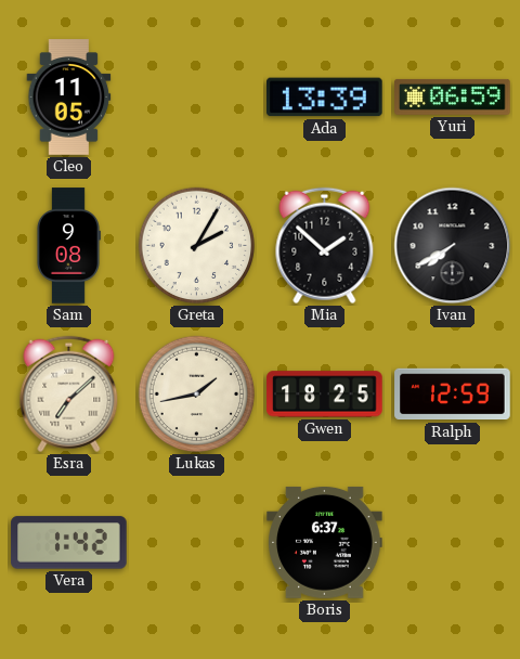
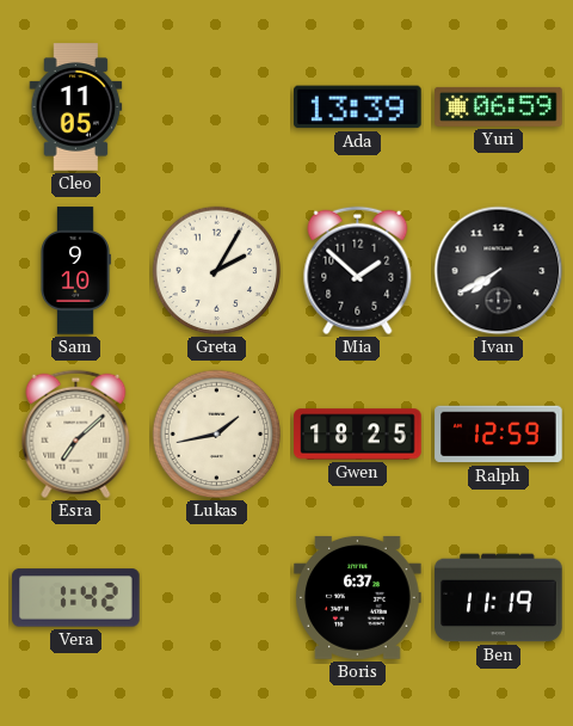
Sam: 9:08 -> 9:10 (75, 271)
Ben: none -> 11:19 (499, 598)
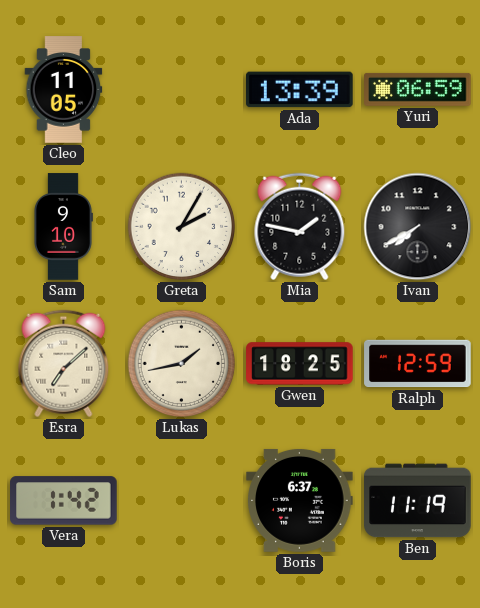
Mia: 1:52 -> 1:47 (300, 227)
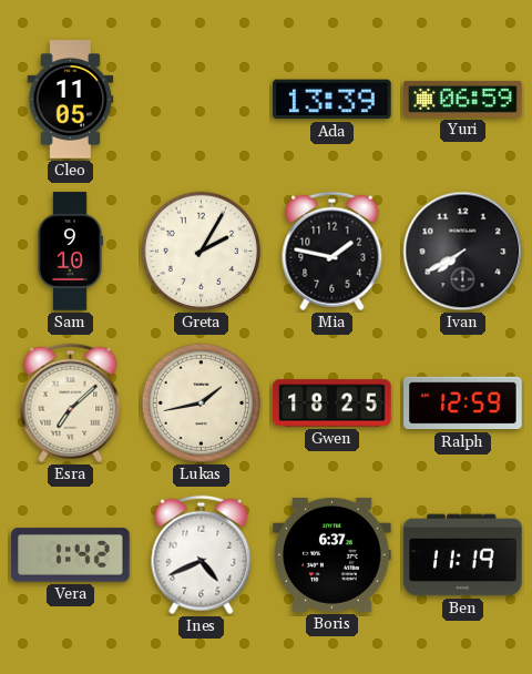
Ines: none -> 4:41 (202, 555)
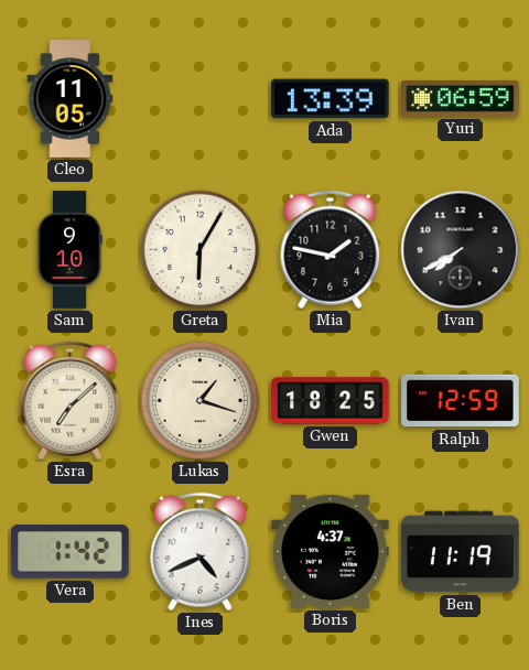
Greta: 2:05 -> 6:05 (201, 250)
Lukas: 1:43 -> 1:18 (201, 401)
Boris: 6:37 -> 4:37 (331, 551)
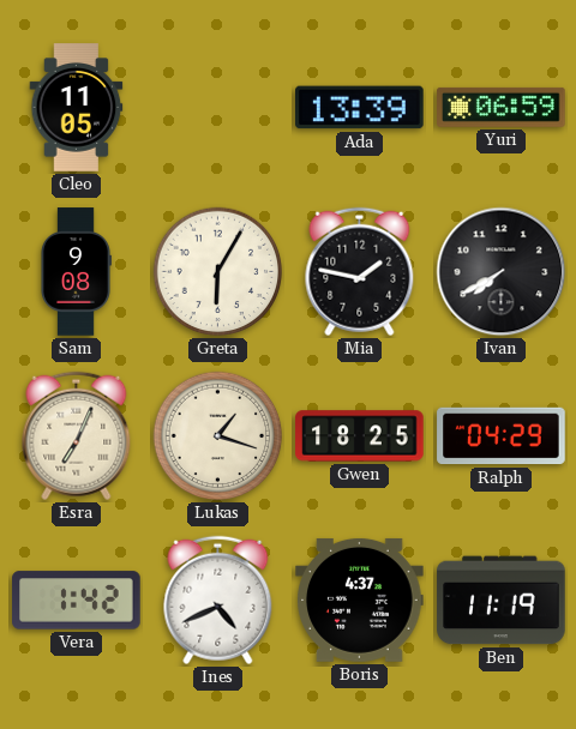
Sam: 9:10 -> 9:08 (76, 272)
Esra: 7:08 -> 7:04 (77, 436)
Ralph: 12:59 -> 04:29 (502, 436)
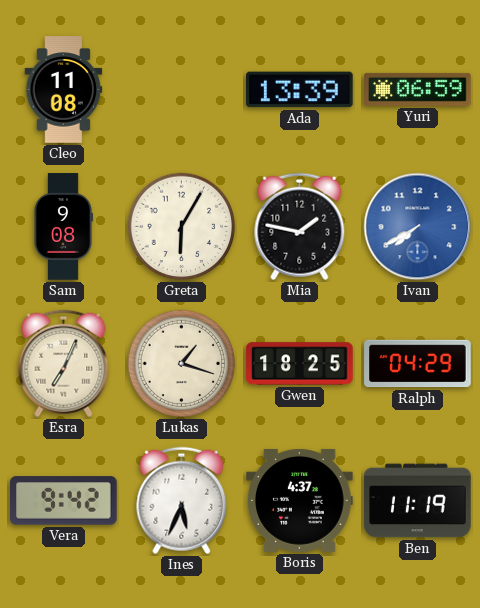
Cleo: 11:05 -> 11:08 (64, 90)
Ivan dial: black -> blue (418, 227)
Vera: 1:42 -> 9:42 (64, 501)
Ines: 4:41 -> 5:34 (182, 501)
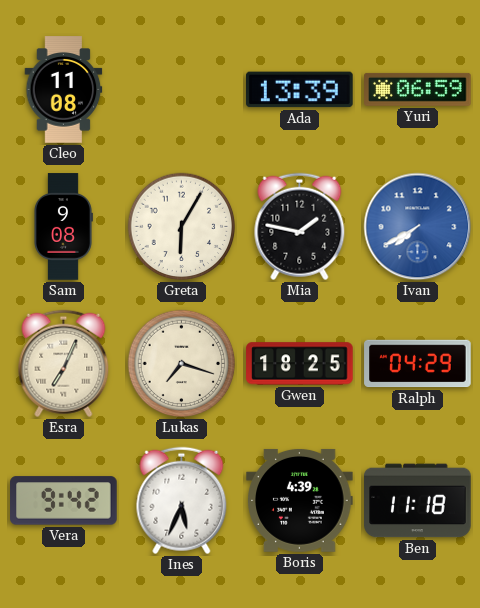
Lukas: 1:18 -> 7:18 (182, 364)
Boris: 4:37 -> 4:39 (300, 500)
Ben: 11:19 -> 11:18 (418, 501)
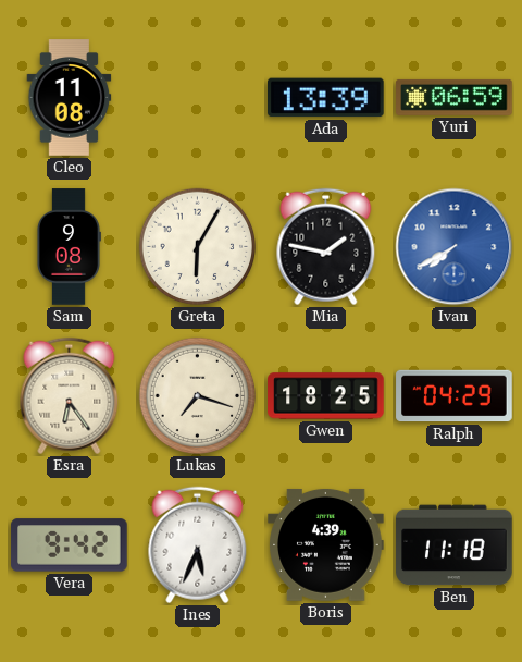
Esra: 7:04 -> 6:24 (70, 396)
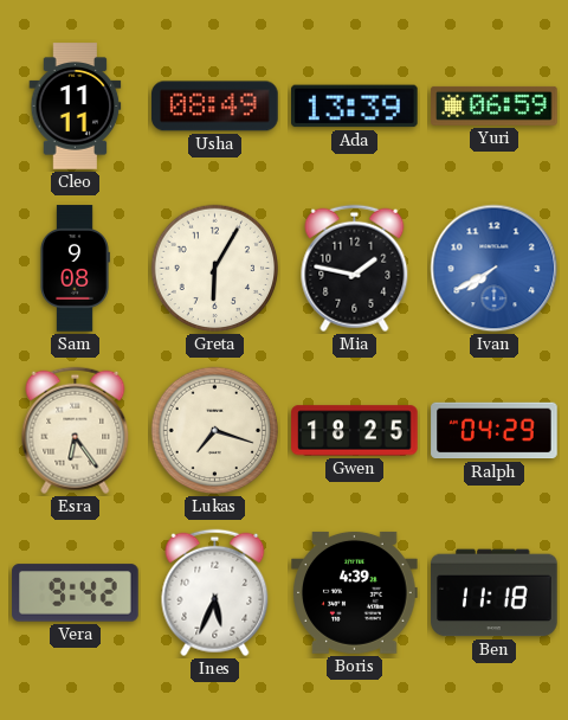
Cleo: 11:08 -> 11:11 (76, 107)
Usha: none -> 08:49 (215, 107)
